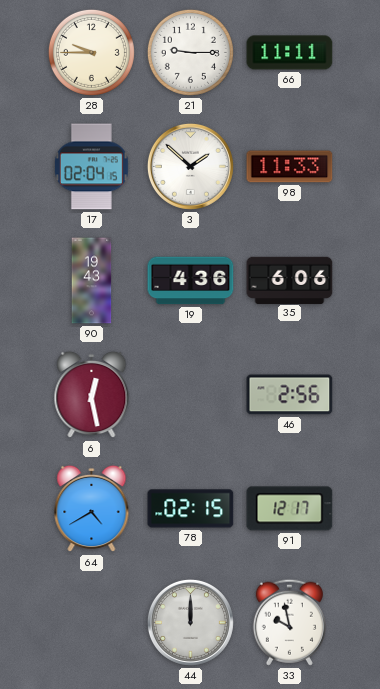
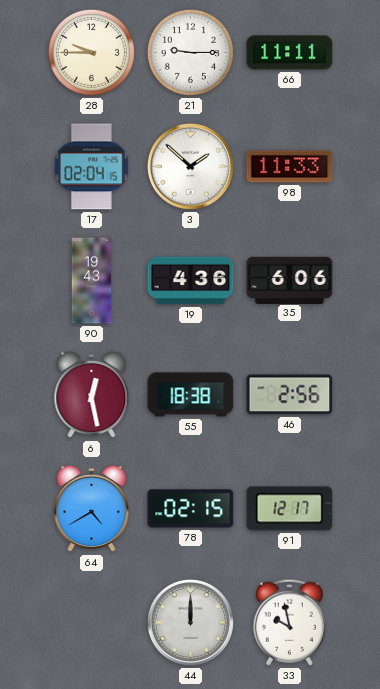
55: none -> 18:38 (191, 395)
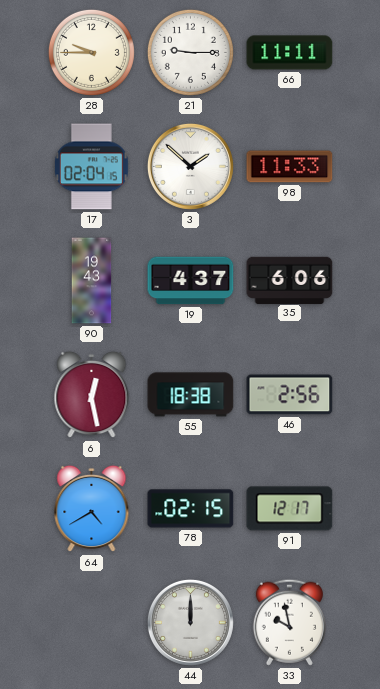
19: 4:36 -> 4:37 (191, 281)
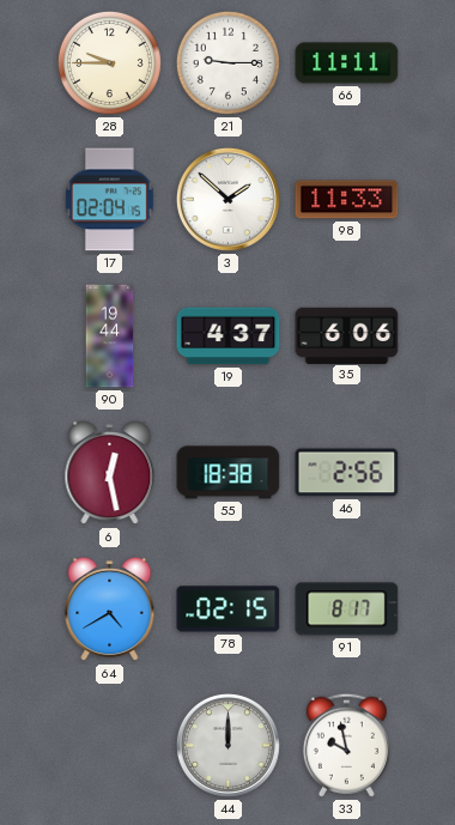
90: 19:43 -> 19:44 (110, 336)
91: 12:17 -> 8:17 (347, 609)
